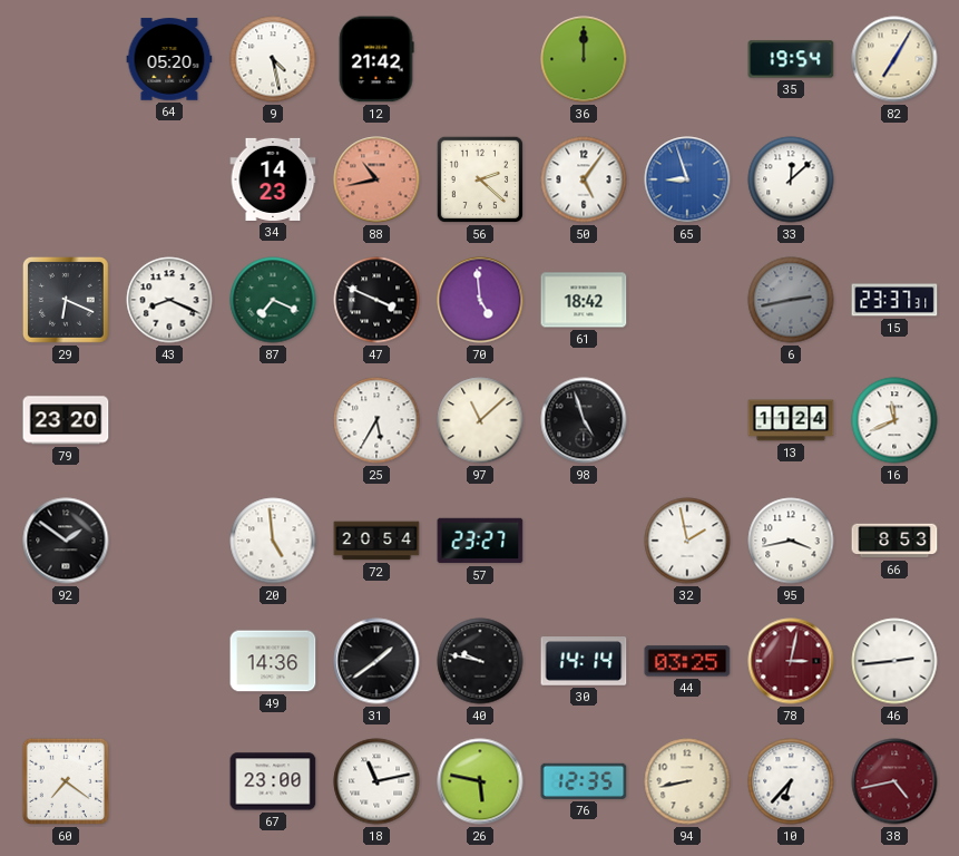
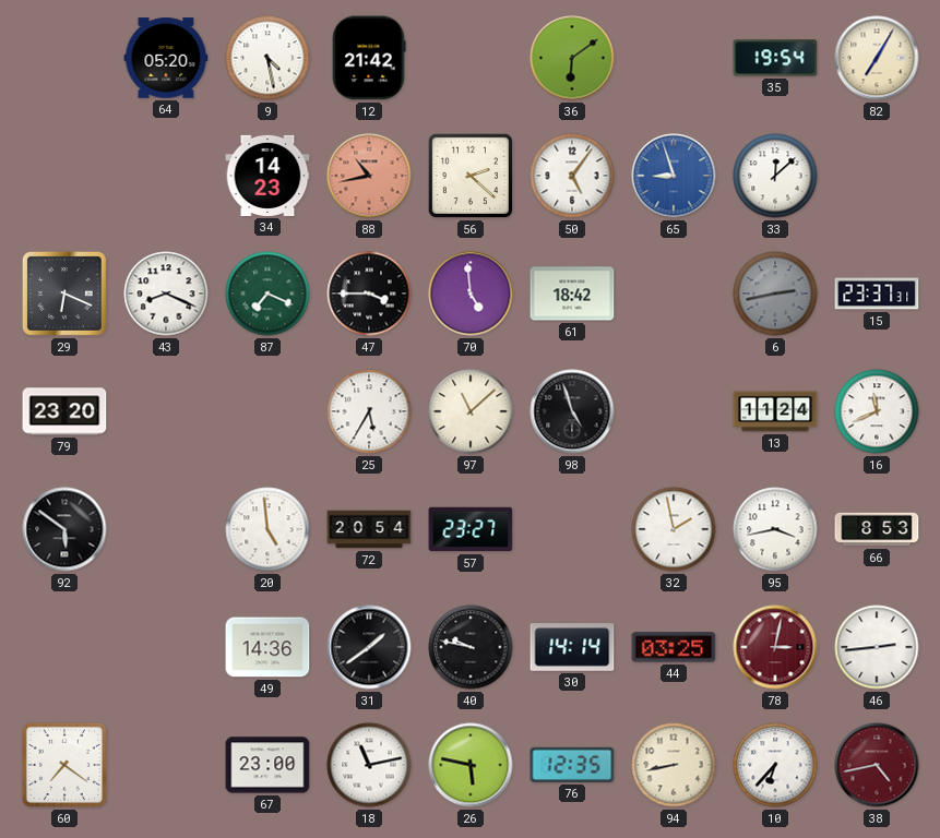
36: 12:00 -> 6:09 (572, 58)
47: 3:49 -> 3:45 (369, 294)
92: 1:51 -> 5:51 (64, 529)
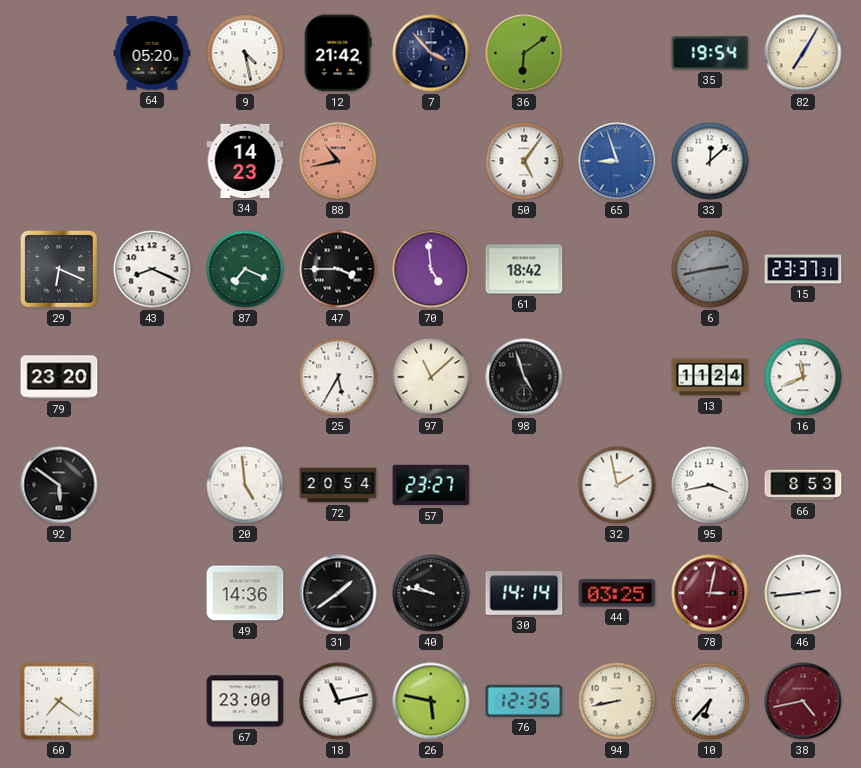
7: none -> 3:53 (431, 53)
56: 2:22 -> none (471, 176)
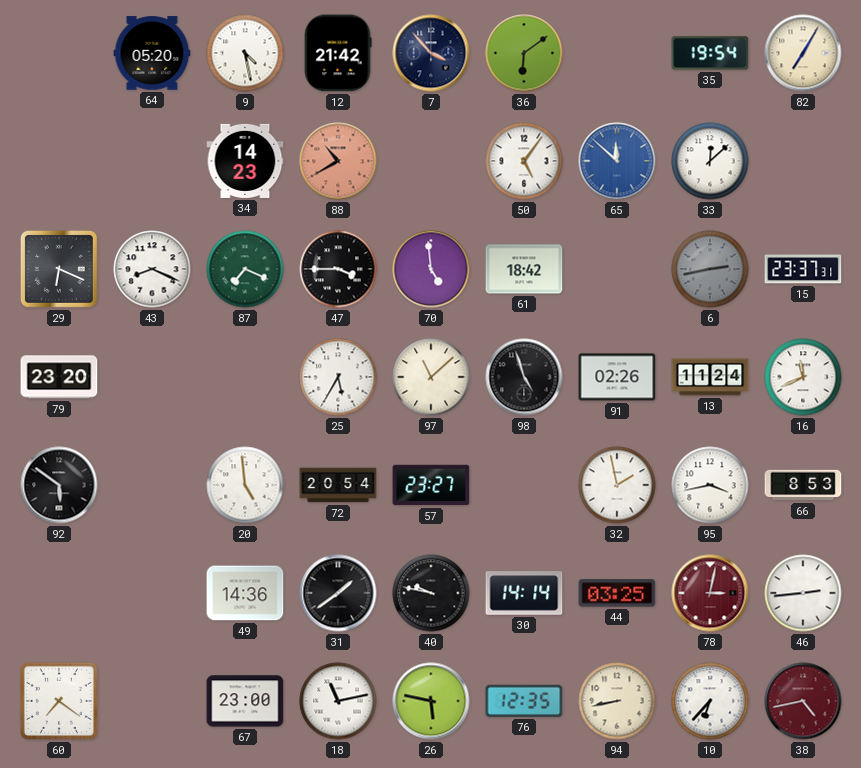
88: 10:43 -> 10:40 (338, 161)
65: 8:57 -> 11:52 (617, 161)
91: none -> 02:26 (617, 377)
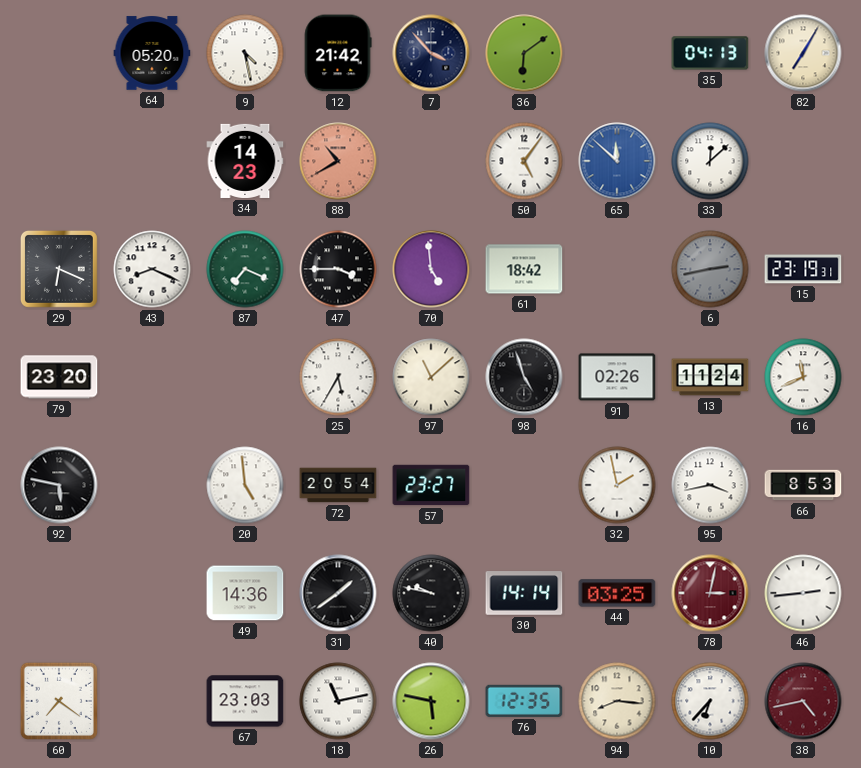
35: 19:54 -> 04:13 (710, 53)
15: 23:37 -> 23:19 (803, 269)
92: 5:51 -> 5:47 (59, 485)
67: 23:00 -> 23:03 (245, 701)
94: 8:43 -> 8:16 (617, 701)
